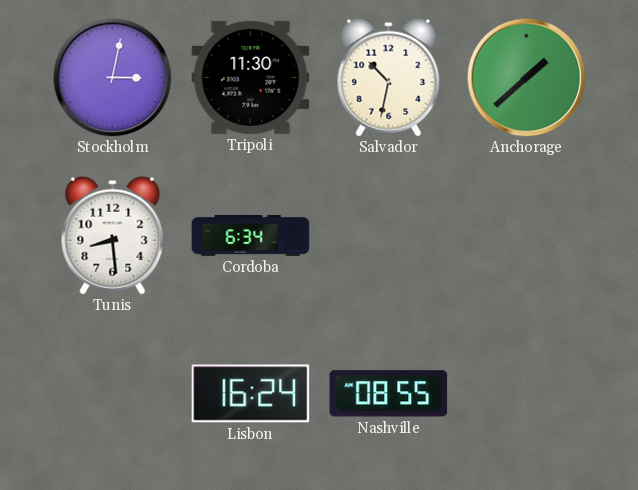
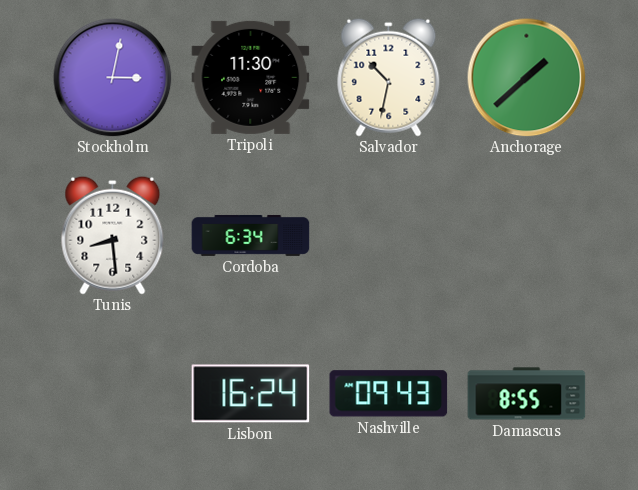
Nashville: 08:55 -> 09:43 (389, 394)
Damascus: none -> 8:55 (527, 394)
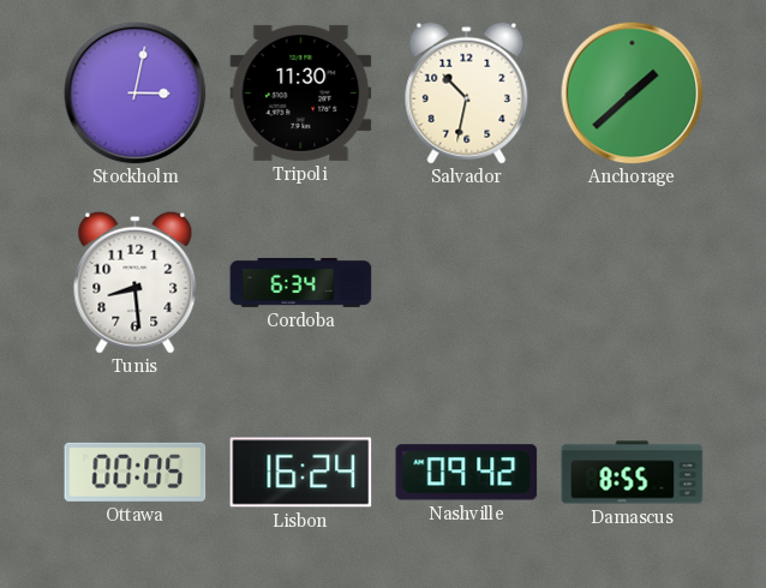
Ottawa: none -> 00:05 (136, 472)
Nashville: 09:43 -> 09:42 (467, 473)
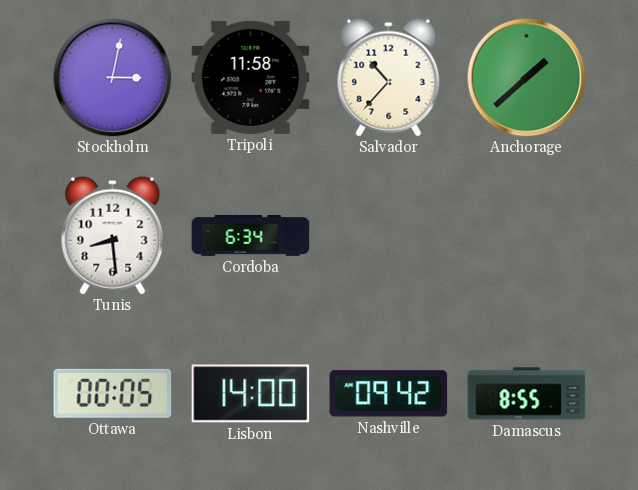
Tripoli: 11:30 -> 11:58 (251, 77)
Salvador: 10:32 -> 10:37 (389, 77)
Lisbon: 16:24 -> 14:00 (251, 394)
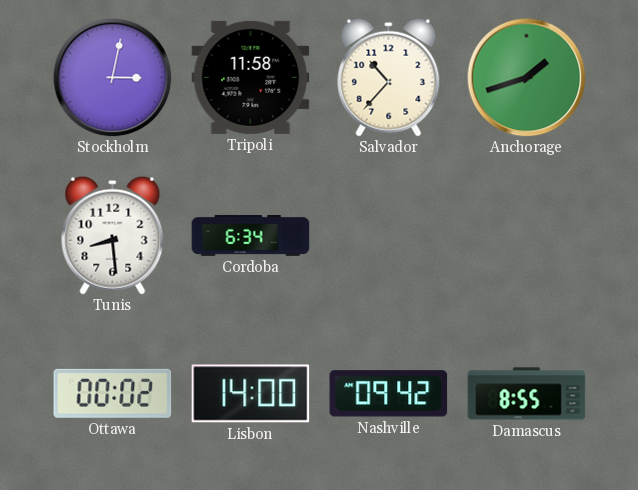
Anchorage: 1:38 -> 1:42 (527, 78)
Ottawa: 00:05 -> 00:02 (113, 393)
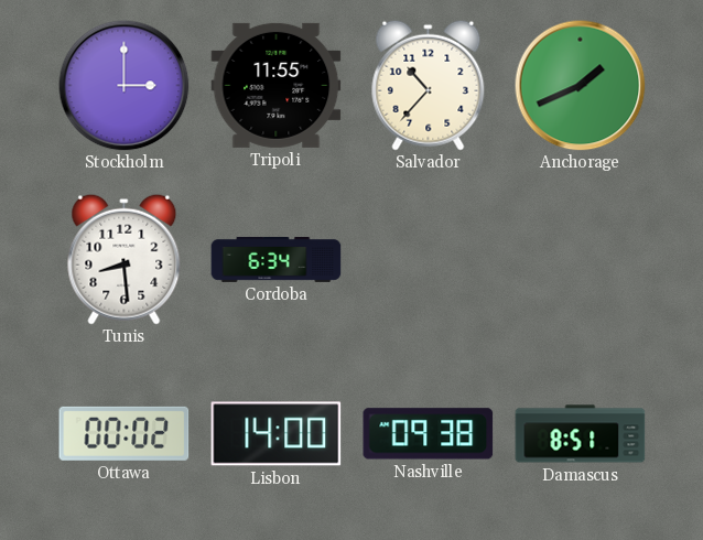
Stockholm: 3:02 -> 3:00 (125, 86)
Tripoli: 11:58 -> 11:55 (277, 85)
Anchorage: 1:42 -> 1:41 (581, 86)
Nashville: 09:42 -> 09:38 (429, 434)
Damascus: 8:55 -> 8:51 (581, 434)
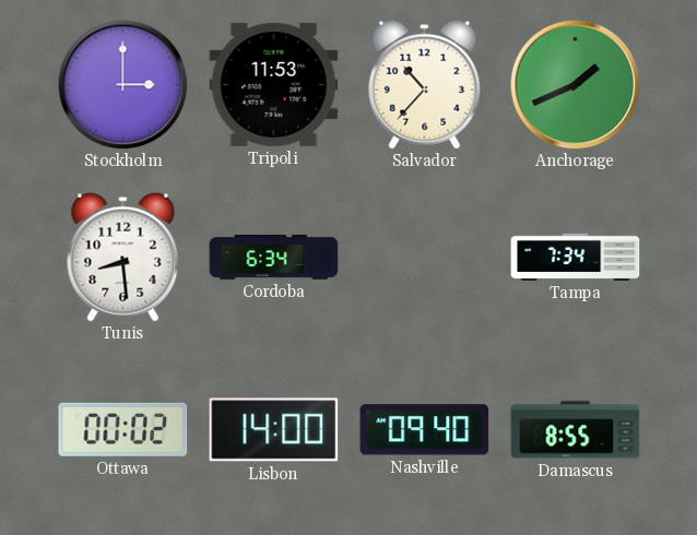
Tripoli: 11:55 -> 11:53 (274, 84)
Tampa: none -> 7:34 (576, 257)
Nashville: 09:38 -> 09:40 (425, 430)
Damascus: 8:51 -> 8:55 (576, 430)
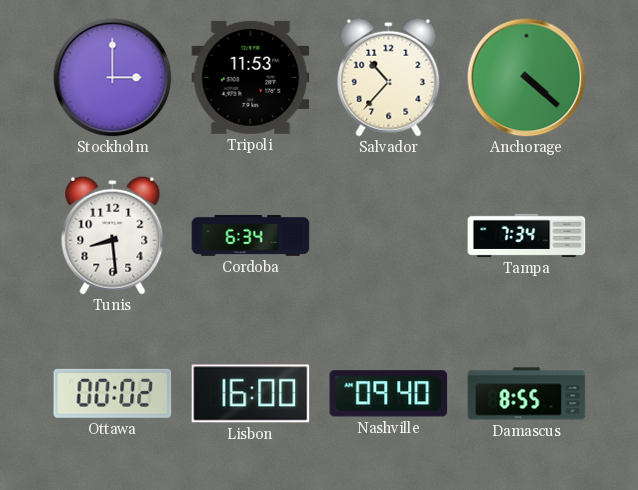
Anchorage: 1:41 -> 4:22 (527, 78)
Lisbon: 14:00 -> 16:00 (251, 394)
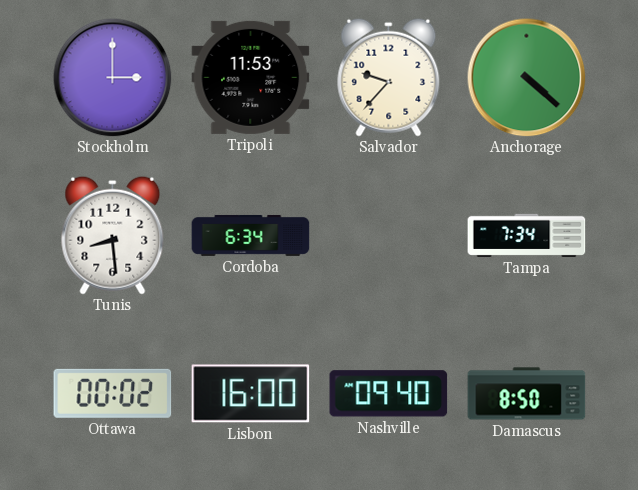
Salvador: 10:37 -> 9:37 (389, 77)
Damascus: 8:55 -> 8:50 (527, 394)
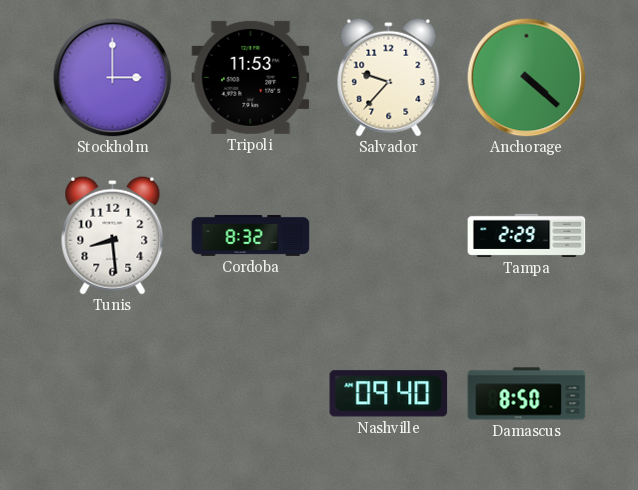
Cordoba: 6:34 -> 8:32 (251, 235)
Tampa: 7:34 -> 2:29 (527, 235)
Ottawa: 00:02 -> none (113, 393)
Lisbon: 16:00 -> none (251, 394)
